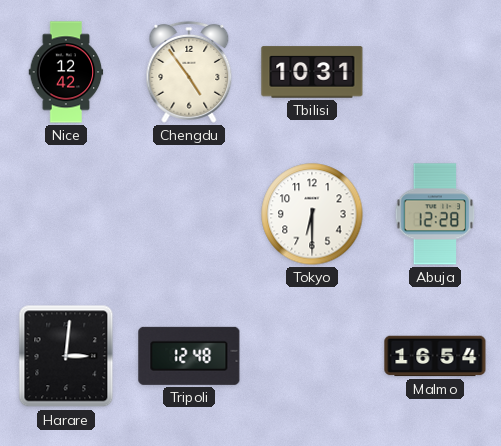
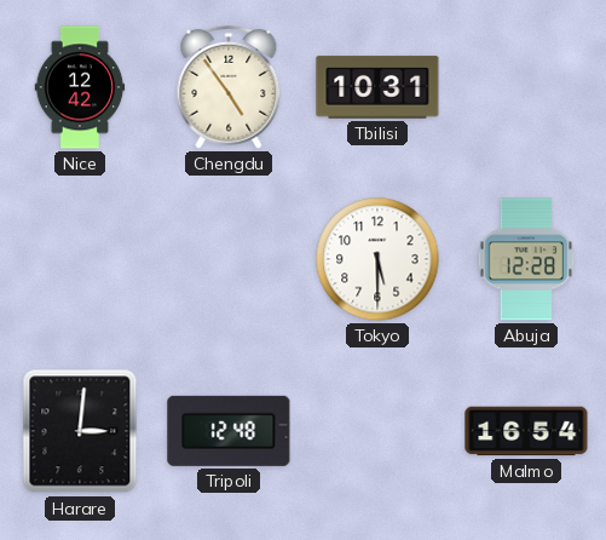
Tokyo: 6:30 -> 5:30 (377, 259)
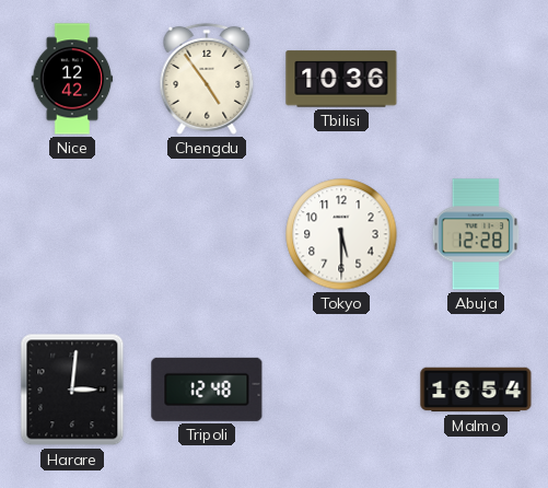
Tbilisi: 10:31 -> 10:36 (341, 79)
